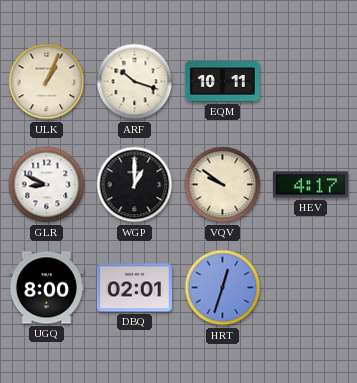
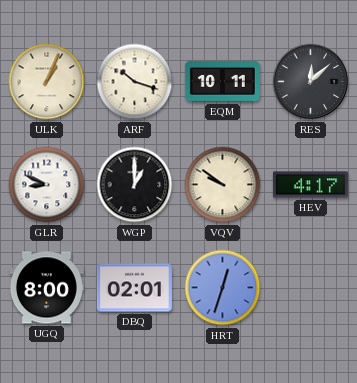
RES: none -> 12:08 (311, 82)
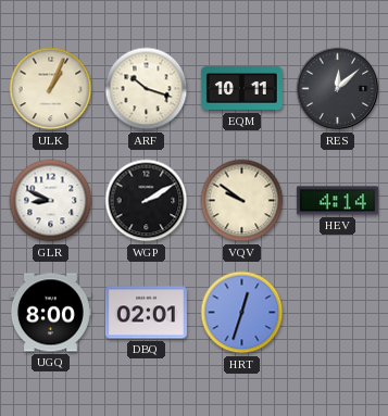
WGP: 1:00 -> 2:10 (147, 201)
HEV: 4:17 -> 4:14 (337, 201)
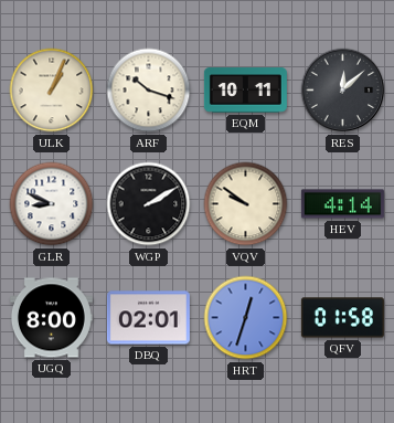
QFV: none -> 01:58 (342, 318)
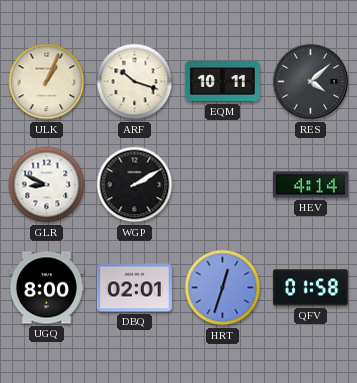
RES: 12:08 -> 4:08 (311, 82)
VQV: 9:51 -> none (246, 204)
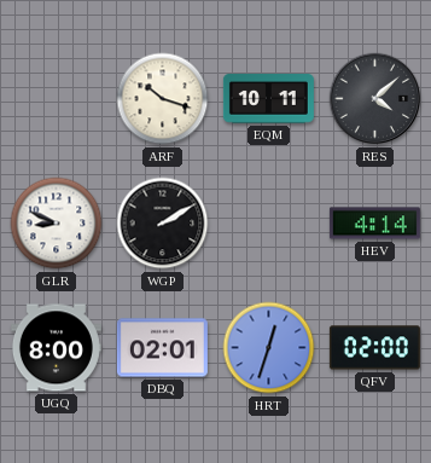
ULK: 1:04 -> none (47, 82)
QFV: 01:58 -> 02:00 (374, 348)
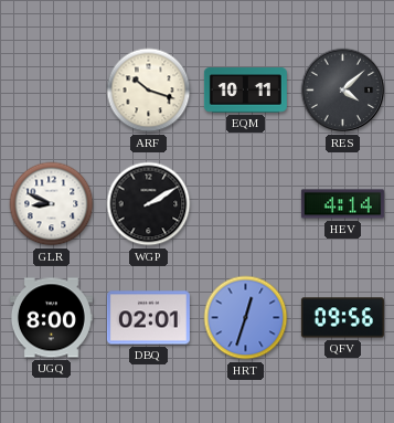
QFV: 02:00 -> 09:56 (342, 318)
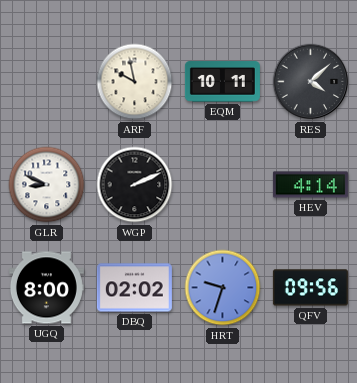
ARF: 10:18 -> 9:58 (135, 82)
WGP: 2:10 -> 2:11 (135, 185)
DBQ: 02:01 -> 02:02 (134, 288)
HRT: 12:33 -> 9:33 (223, 288)
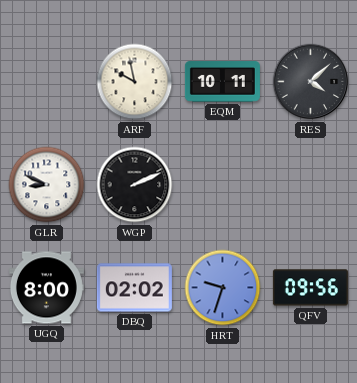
HEV: 4:14 -> none (310, 185)
